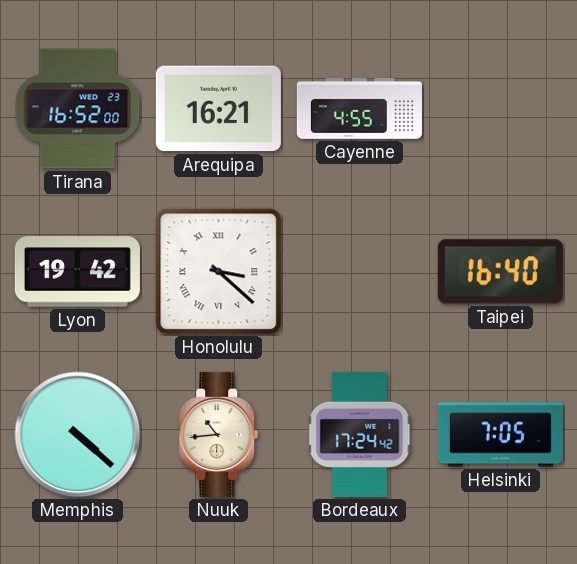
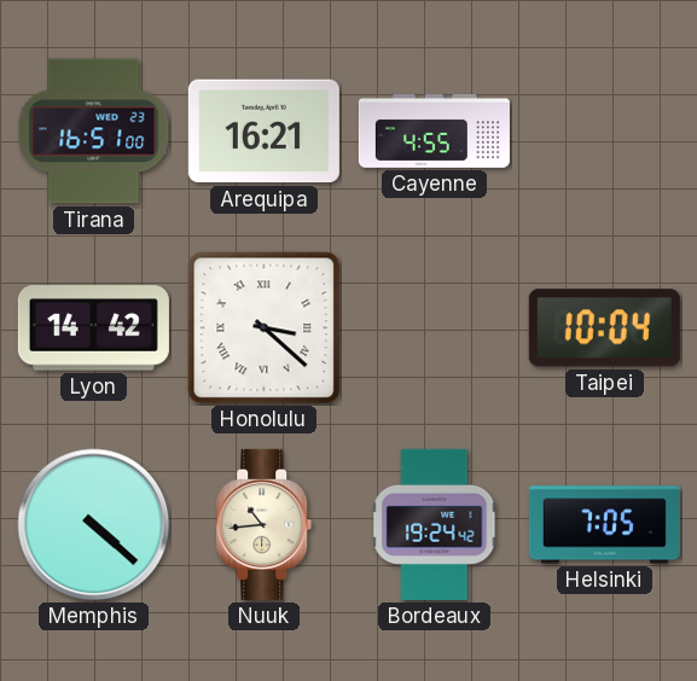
Tirana: 16:52 -> 16:51 (94, 132)
Lyon: 19:42 -> 14:42 (93, 328)
Taipei: 16:40 -> 10:04 (604, 328)
Bordeaux: 17:24 -> 19:24 (435, 524)
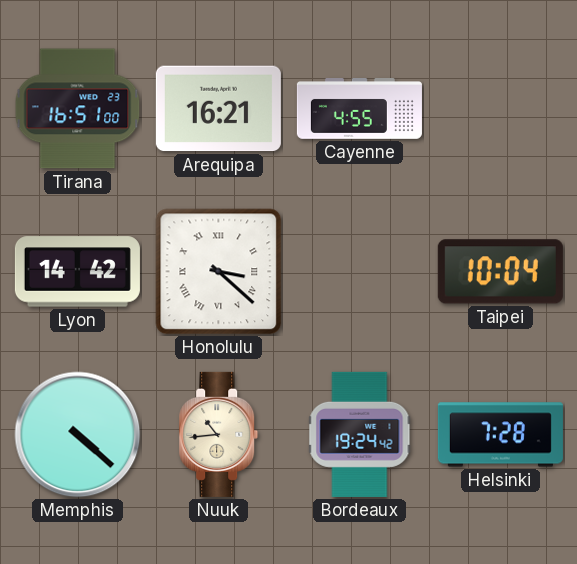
Helsinki: 7:05 -> 7:28 (500, 435)
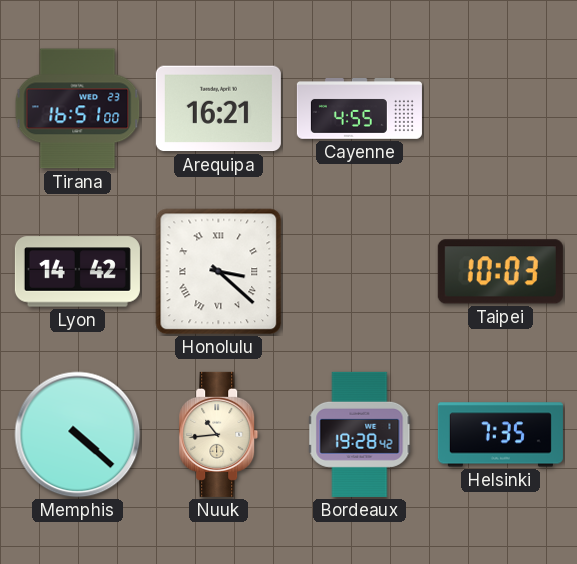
Taipei: 10:04 -> 10:03 (500, 272)
Bordeaux: 19:24 -> 19:28 (360, 434)
Helsinki: 7:28 -> 7:35 (500, 435)
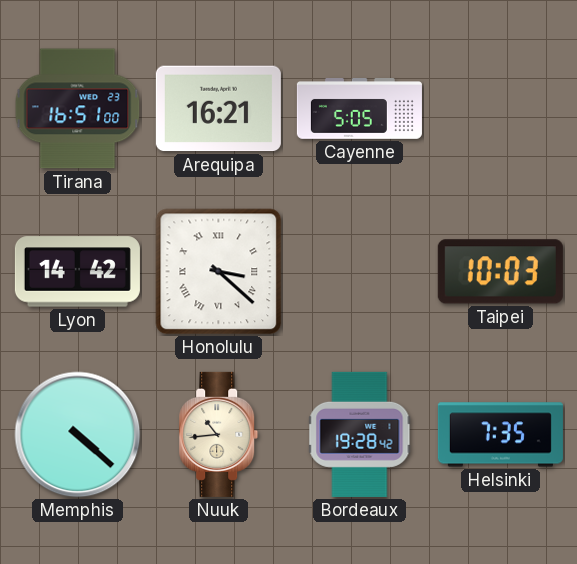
Cayenne: 4:55 -> 5:05 (359, 109)
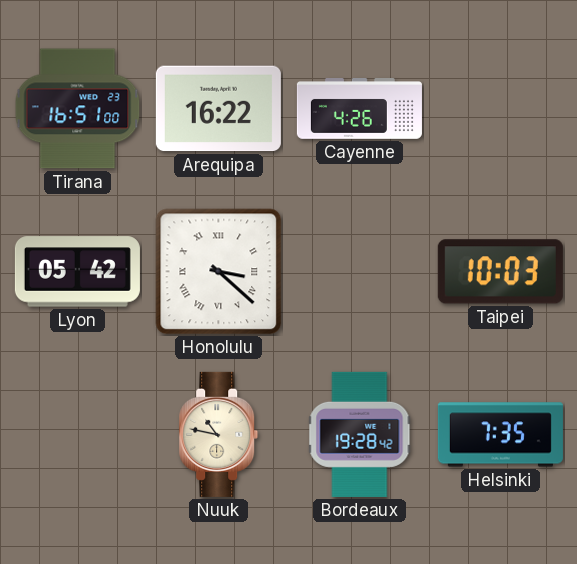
Arequipa: 16:21 -> 16:22 (218, 109)
Cayenne: 5:05 -> 4:26 (359, 109)
Lyon: 14:42 -> 05:42 (77, 272)
Memphis: 4:22 -> none (78, 435)
Nuuk: 10:44 -> 10:47 (219, 434)
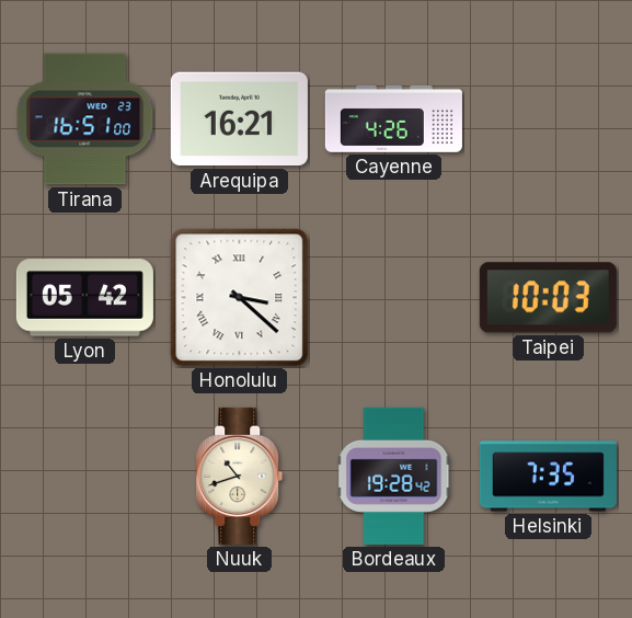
Arequipa: 16:22 -> 16:21 (239, 119)
Nuuk: 10:47 -> 10:42 (240, 476)
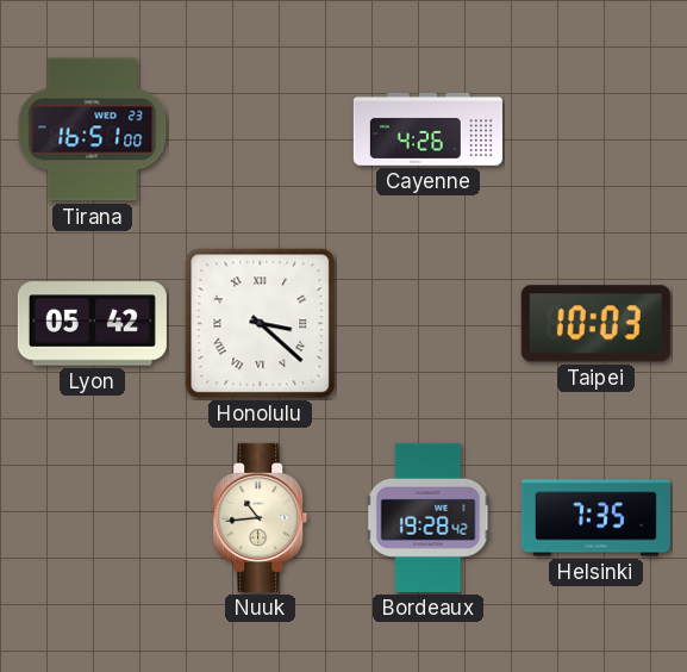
Arequipa: 16:21 -> none (239, 119)
Nuuk: 10:42 -> 10:44 (261, 517)
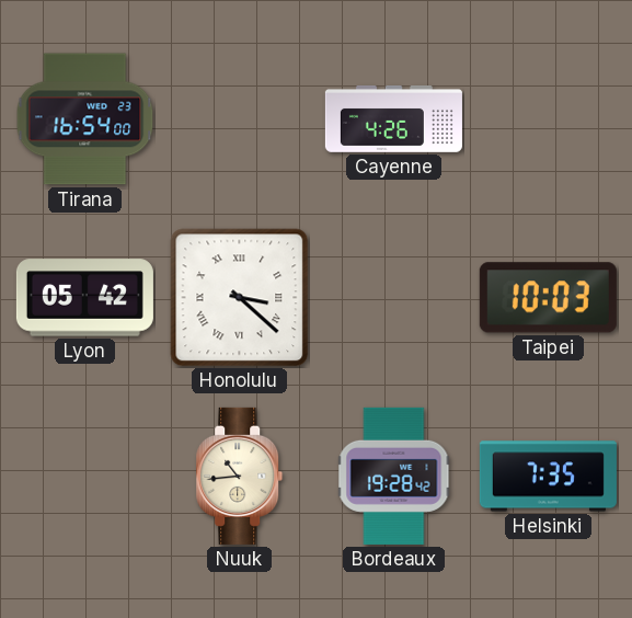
Tirana: 16:51 -> 16:54 (85, 119)
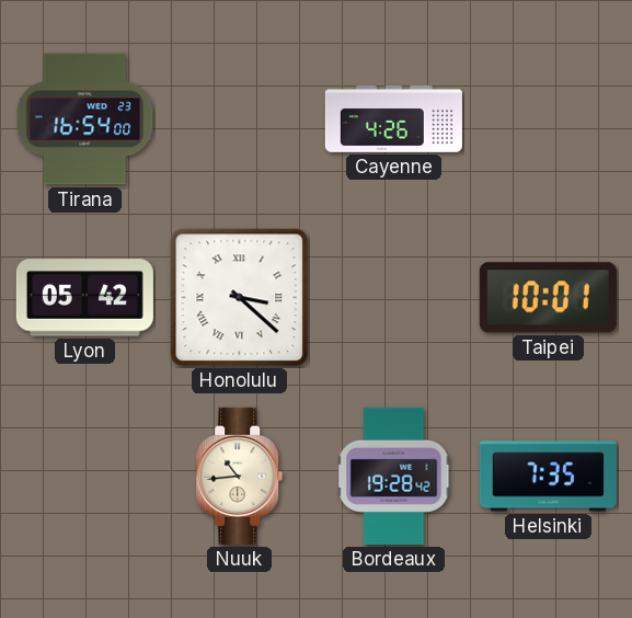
Taipei: 10:03 -> 10:01 (548, 298)
